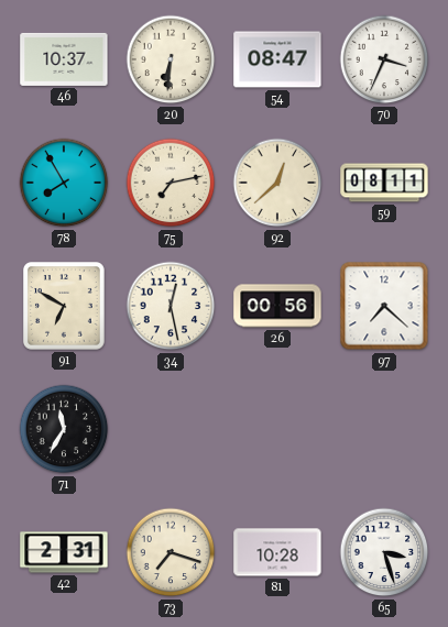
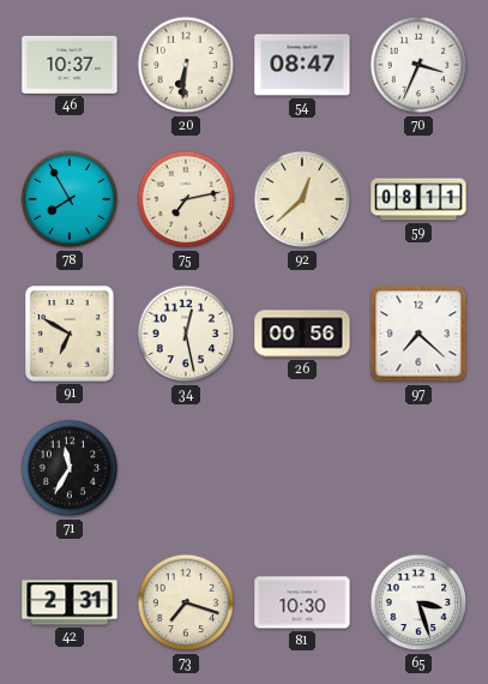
81: 10:28 -> 10:30 (302, 602)
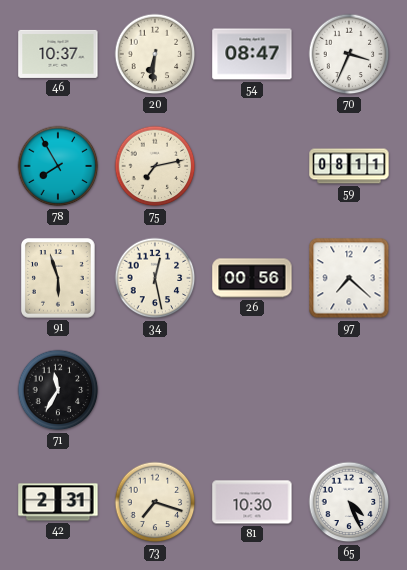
92: 12:38 -> none (302, 199)
91: 6:50 -> 5:57 (59, 279)
65: 3:27 -> 4:26 (349, 502)
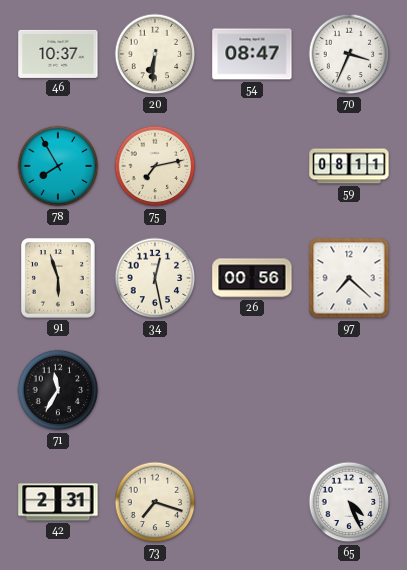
81: 10:30 -> none (252, 502)
